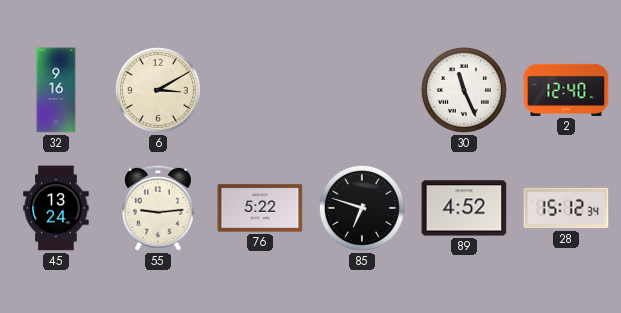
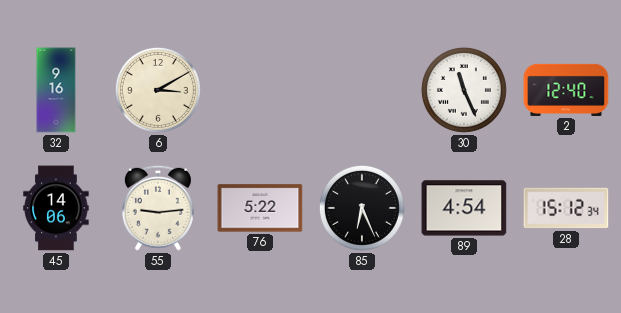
45: 13:24 -> 14:06 (56, 208)
85: 6:48 -> 6:26 (362, 208)
89: 4:52 -> 4:54 (464, 208)
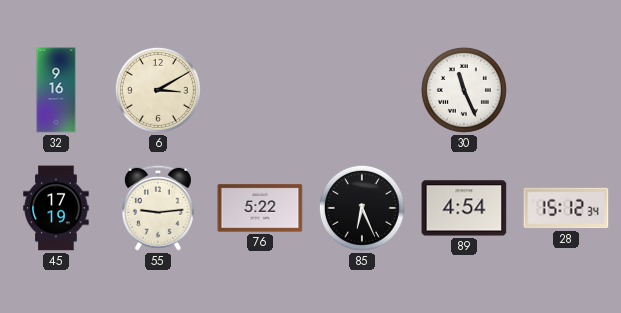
2: 12:40 -> none (566, 90)
45: 14:06 -> 17:19 (56, 208)
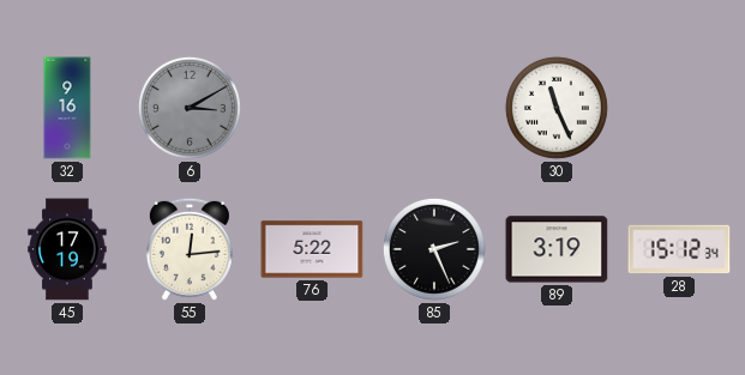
6 dial: cream -> grey (190, 108)
55: 9:14 -> 12:14 (190, 249)
85: 6:26 -> 2:26 (434, 249)
89: 4:54 -> 3:19 (557, 249)
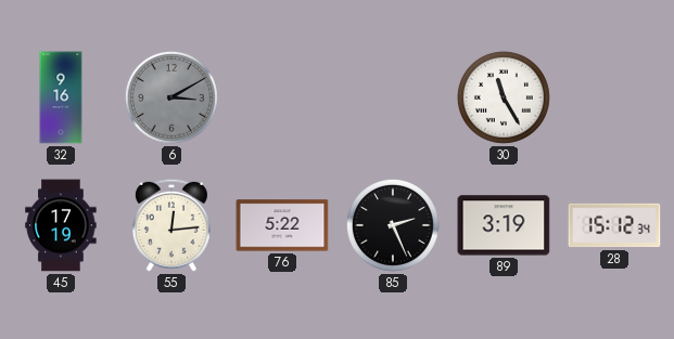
30: 11:26 -> 11:25 (504, 97)
